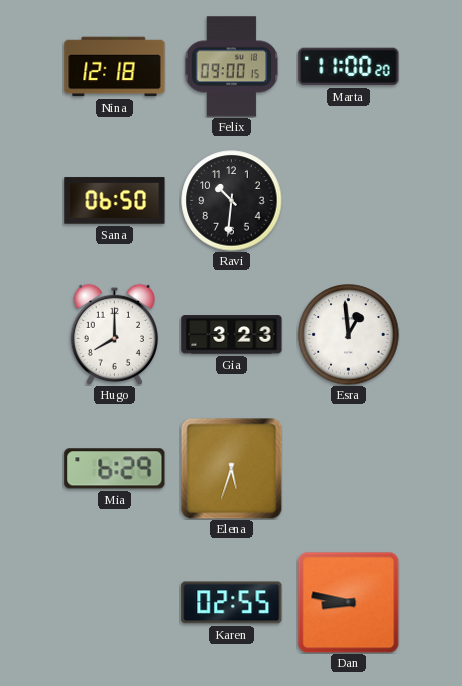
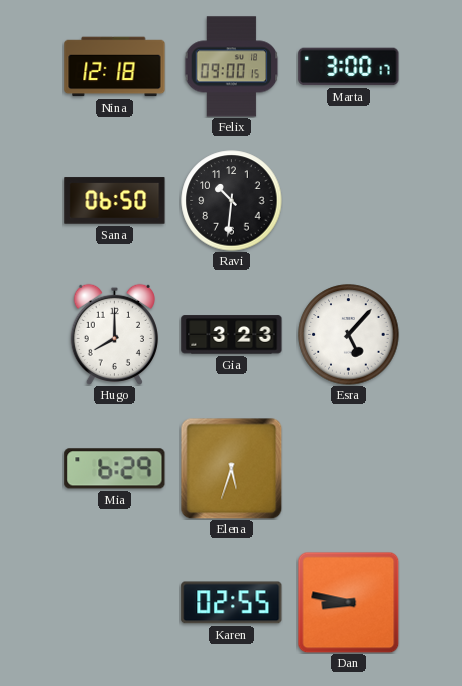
Marta: 11:00 -> 3:00 (349, 67)
Esra: 12:59 -> 5:07 (349, 335)
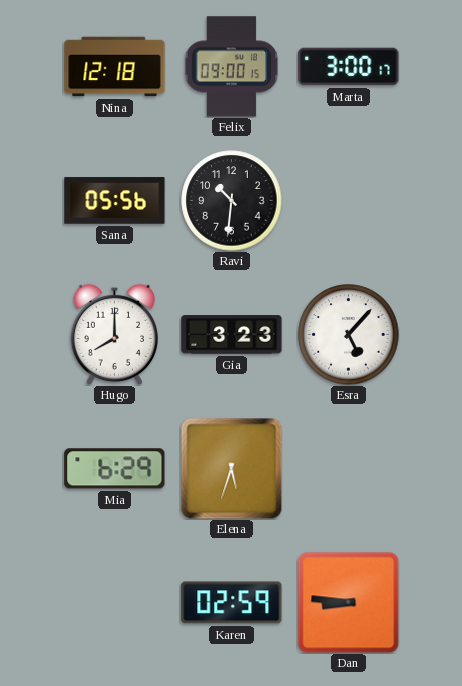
Sana: 06:50 -> 05:56 (115, 201)
Karen: 02:55 -> 02:59 (232, 603)
Dan: 8:47 -> 8:46 (348, 602)
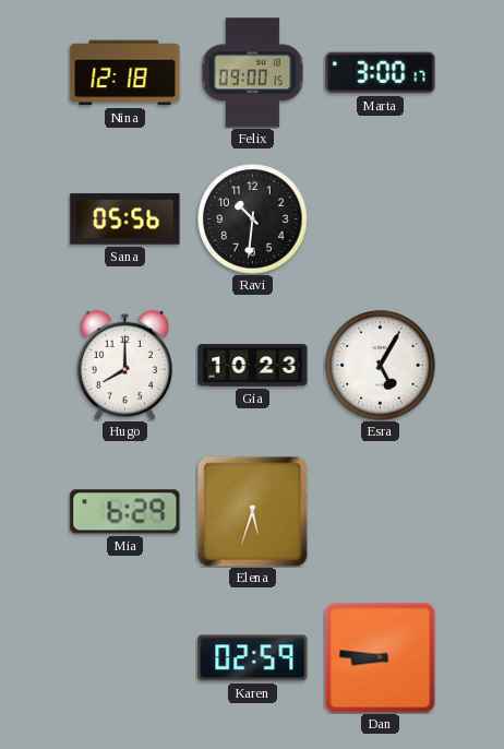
Gia: 3:23 -> 10:23 (253, 366)
Esra: 5:07 -> 5:05 (381, 366)
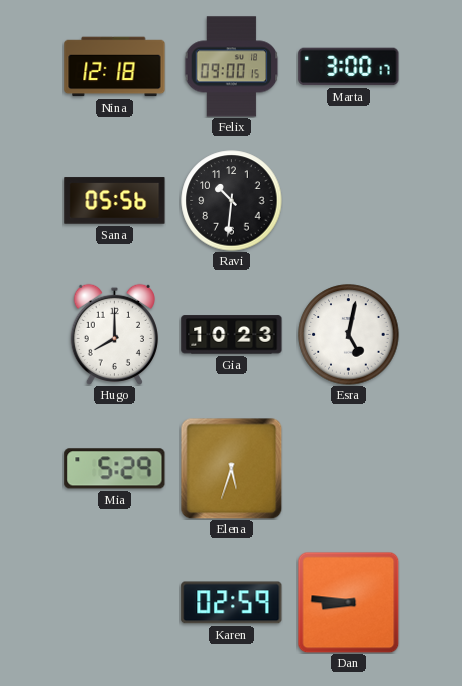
Esra: 5:05 -> 5:02 (349, 335)
Mia: 6:29 -> 5:29 (115, 469)
